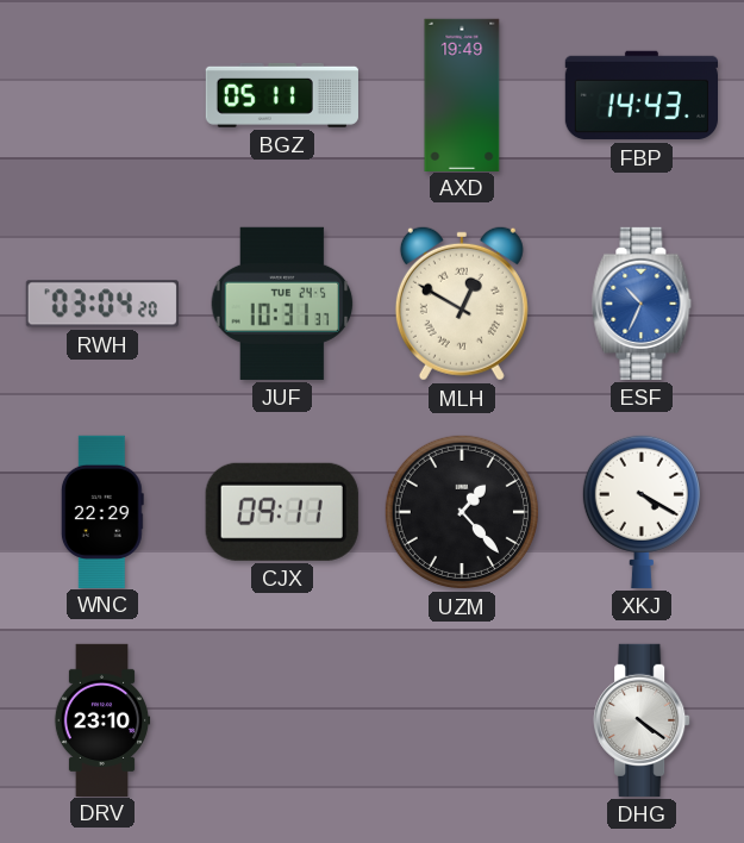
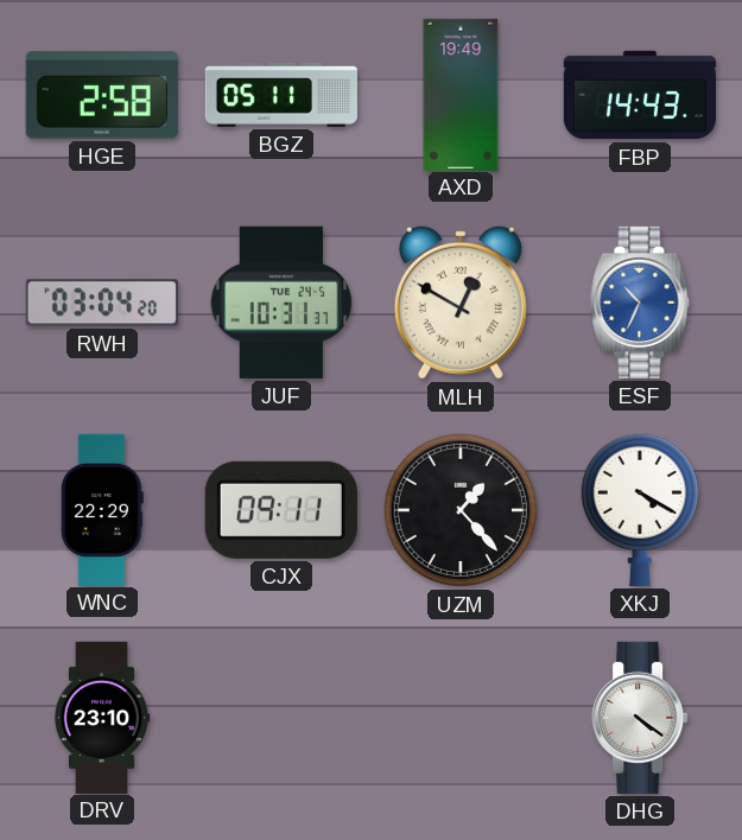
HGE: none -> 2:58 (102, 95)
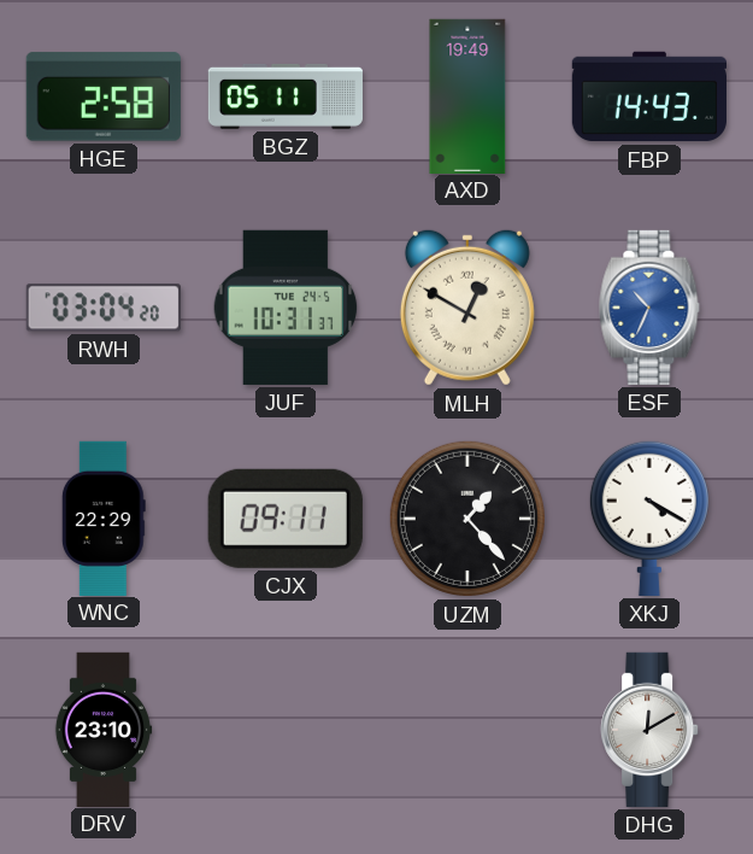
DHG: 4:21 -> 12:10 (649, 730)
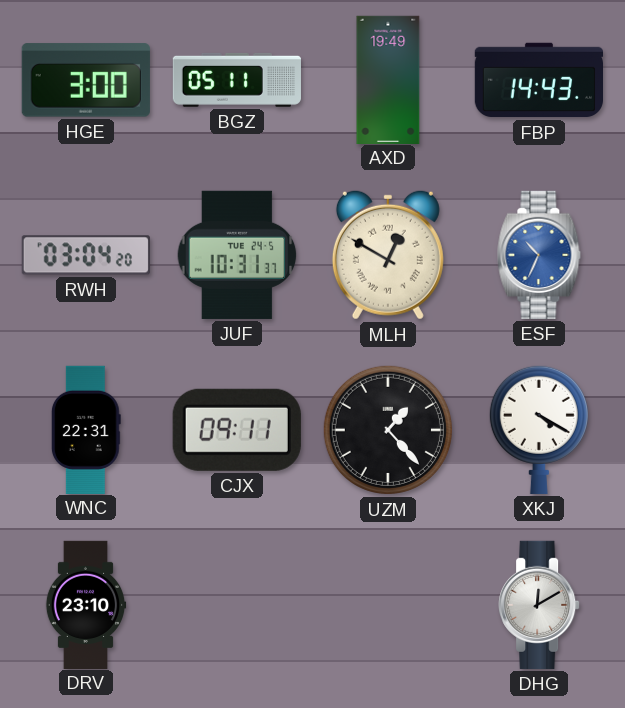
HGE: 2:58 -> 3:00 (86, 80)
WNC: 22:29 -> 22:31 (86, 429)
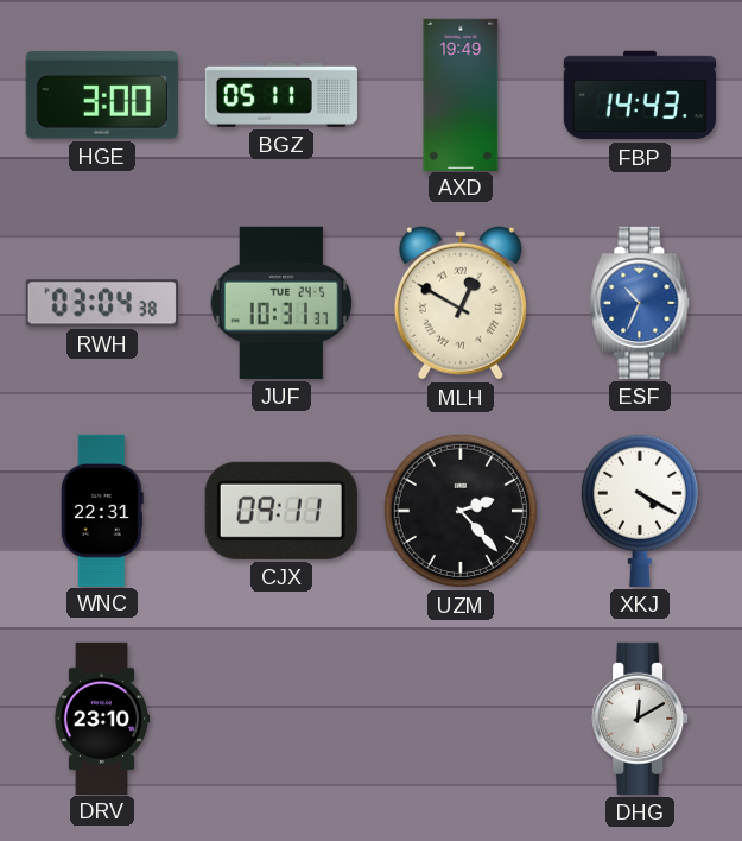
RWH: 03:04:20 -> 03:04:38 (102, 303)
UZM: 1:23 -> 2:23 (461, 511)
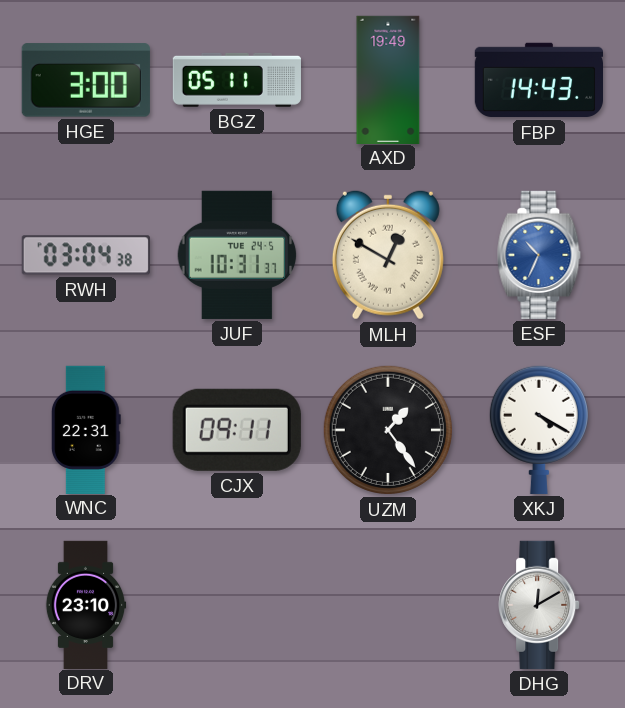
UZM: 2:23 -> 1:24 (388, 430)
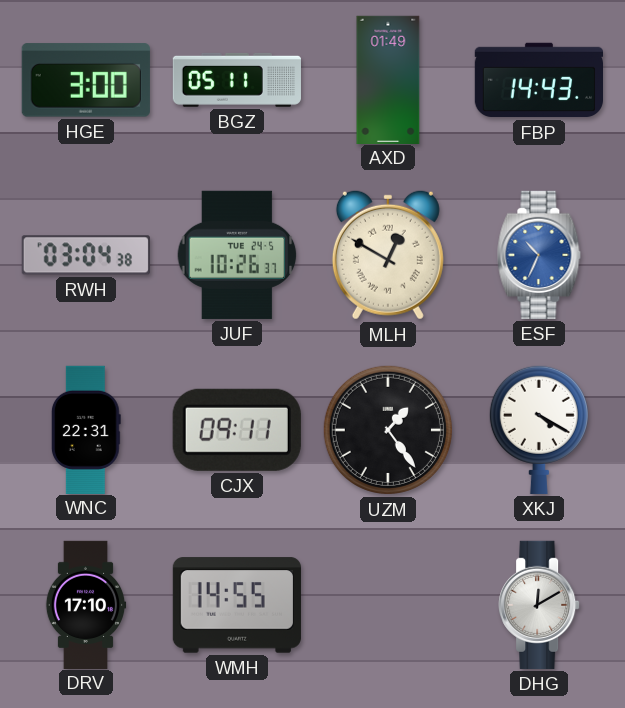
AXD: 19:49 -> 01:49 (388, 79)
JUF: 10:31 -> 10:26 (237, 255)
DRV: 23:10 -> 17:10 (86, 604)
WMH: none -> 14:55 (237, 605)
